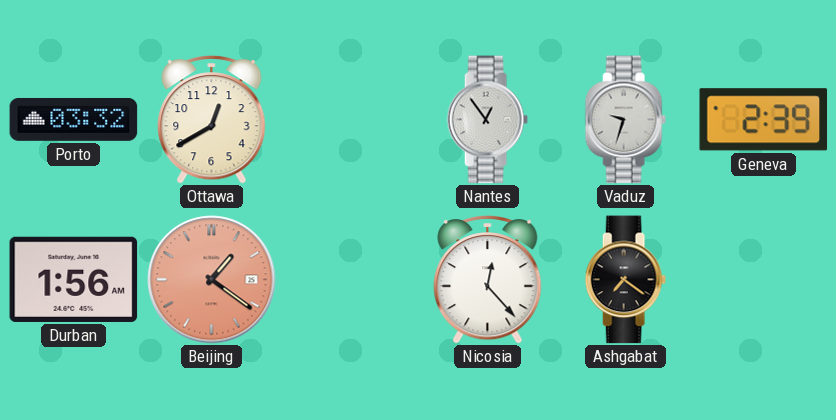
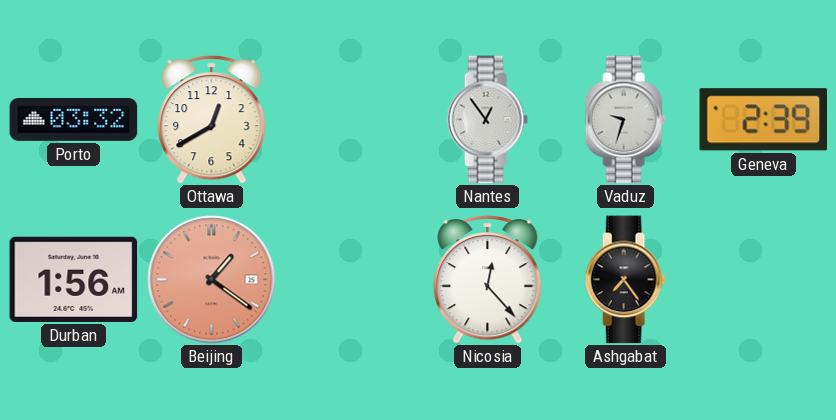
Ashgabat: 7:21 -> 7:24 (625, 280)
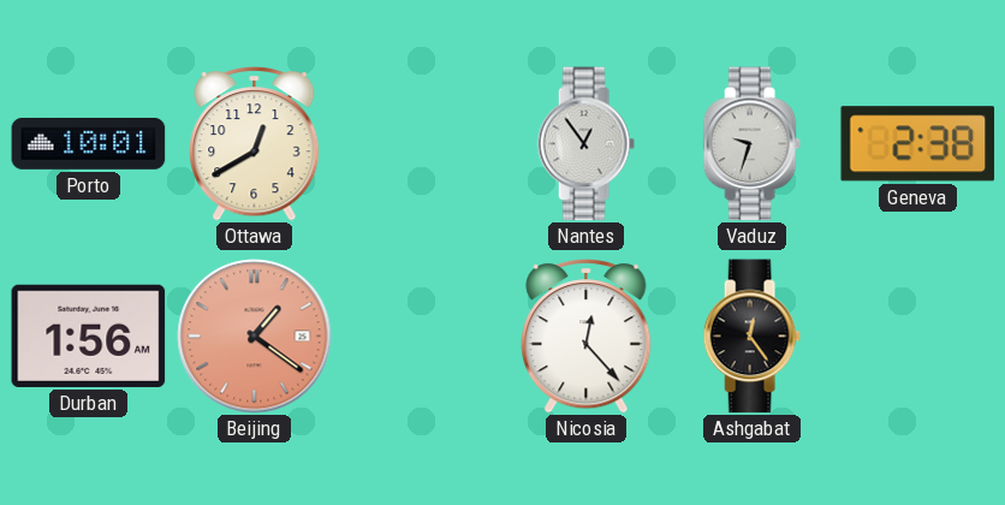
Porto: 03:32 -> 10:01 (89, 143)
Geneva: 2:39 -> 2:38 (918, 144)
Ashgabat: 7:24 -> 12:24 (751, 337)
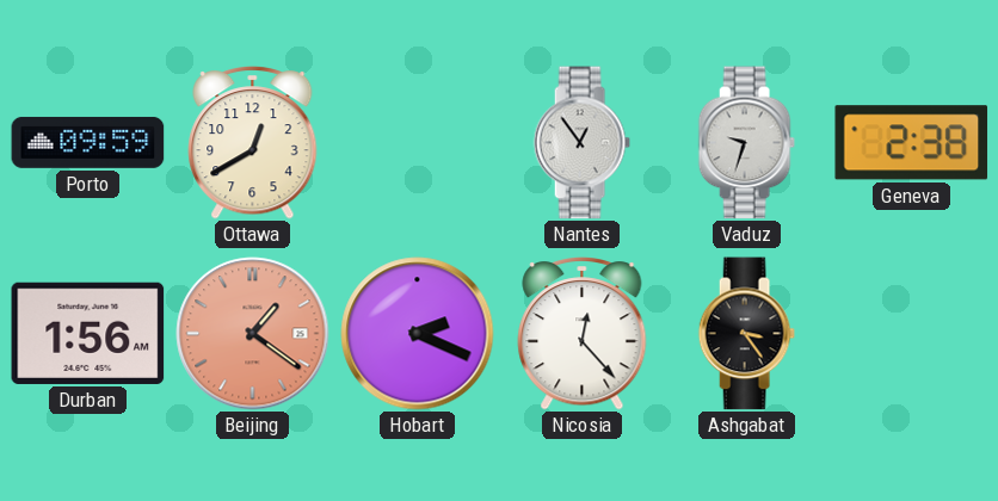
Porto: 10:01 -> 09:59 (88, 142)
Hobart: none -> 2:19 (418, 334)
Ashgabat: 12:24 -> 3:24 (746, 334)
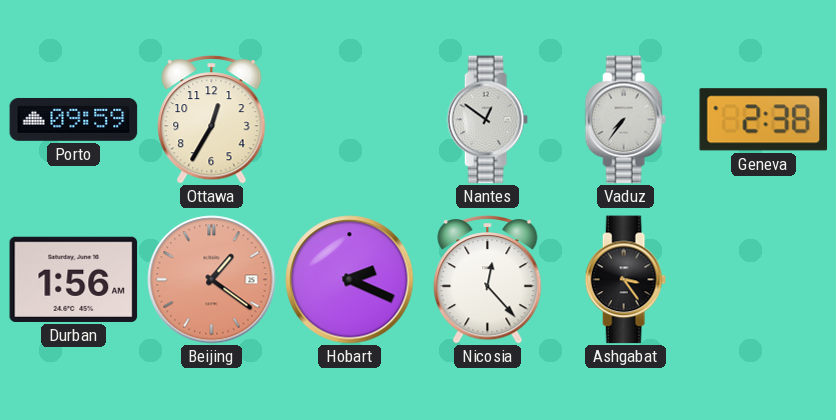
Ottawa: 12:40 -> 12:35 (212, 120)
Nantes: 12:54 -> 12:51 (487, 120)
Vaduz: 9:33 -> 7:36 (625, 120)
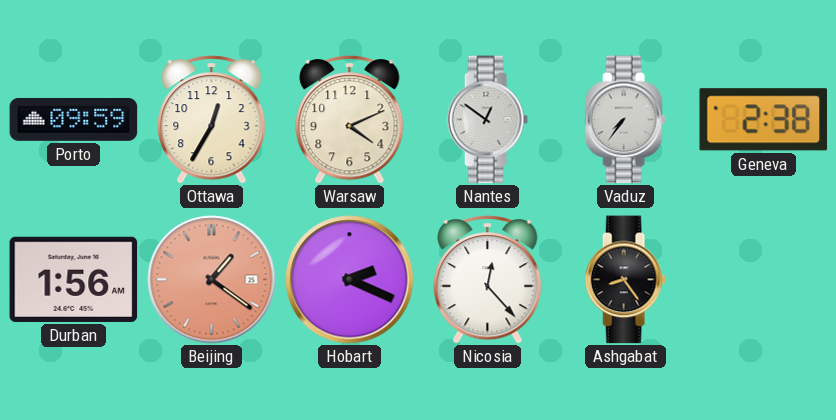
Warsaw: none -> 4:11 (350, 120)
Ashgabat: 3:24 -> 8:24 (625, 280)
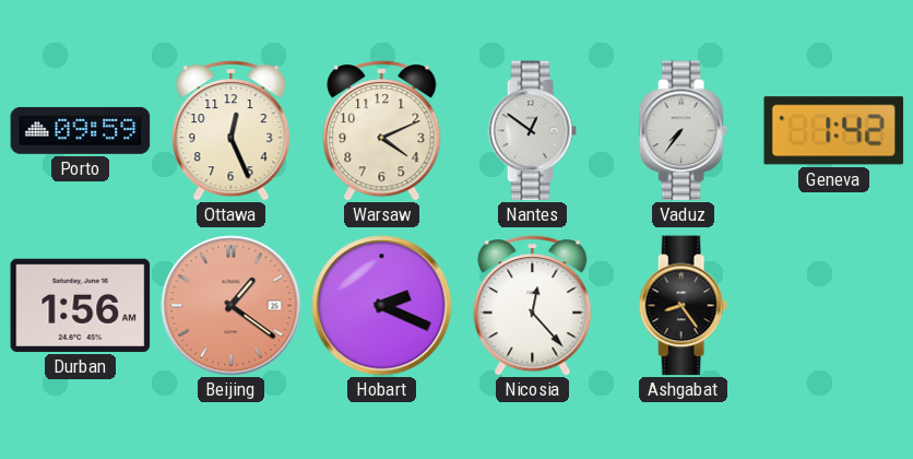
Ottawa: 12:35 -> 12:26 (232, 131)
Geneva: 2:38 -> 1:42 (834, 131)
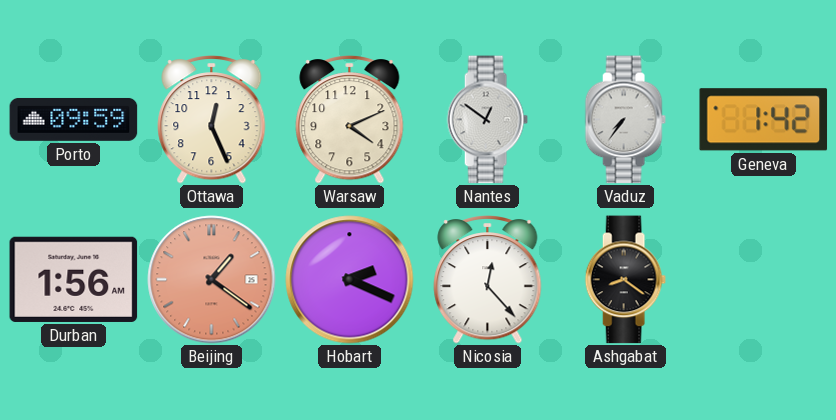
Ashgabat: 8:24 -> 8:21 (625, 280)
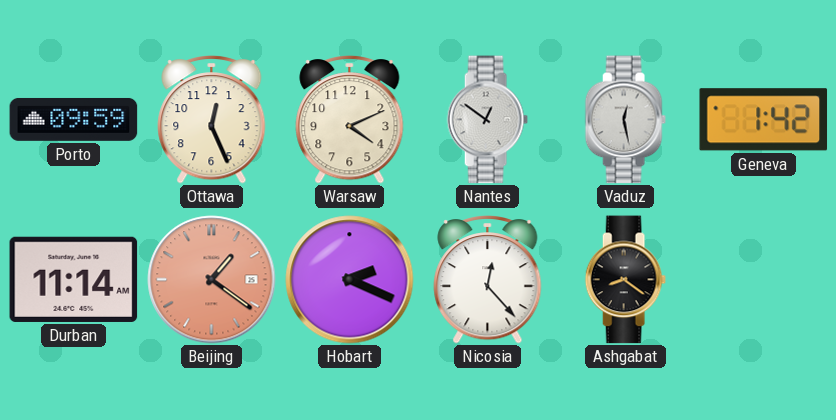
Vaduz: 7:36 -> 12:28 (625, 120)
Durban: 1:56 -> 11:14 (74, 279)
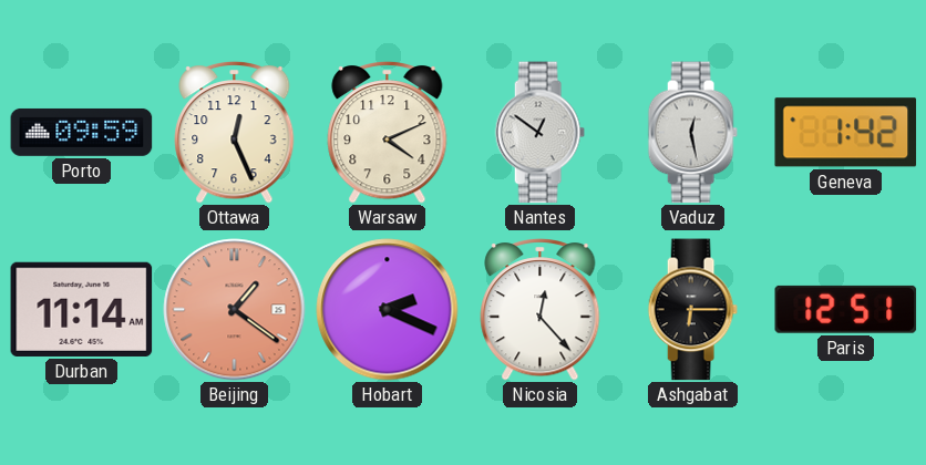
Ashgabat: 8:21 -> 6:15 (692, 310)
Paris: none -> 12:51 (846, 309)
